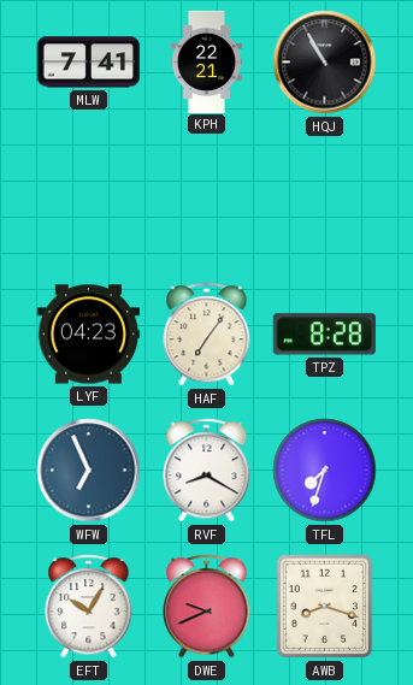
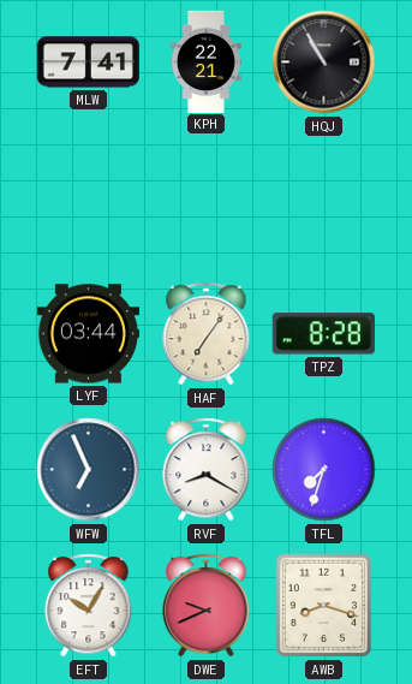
LYF: 04:23 -> 03:44 (88, 334)
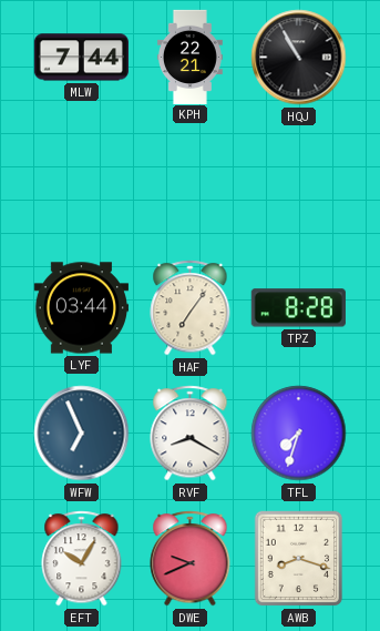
MLW: 7:41 -> 7:44 (81, 58)
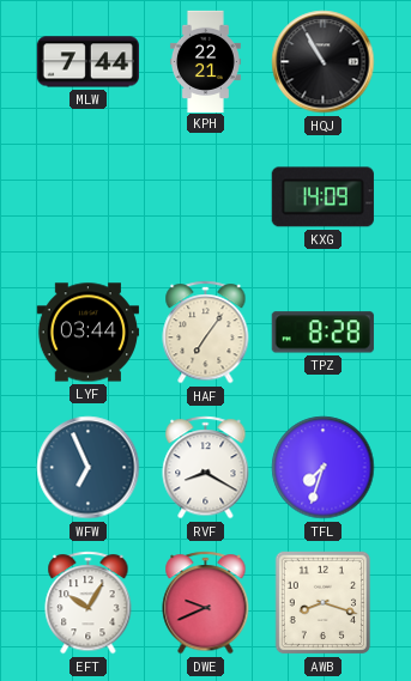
KXG: none -> 14:09 (322, 197)
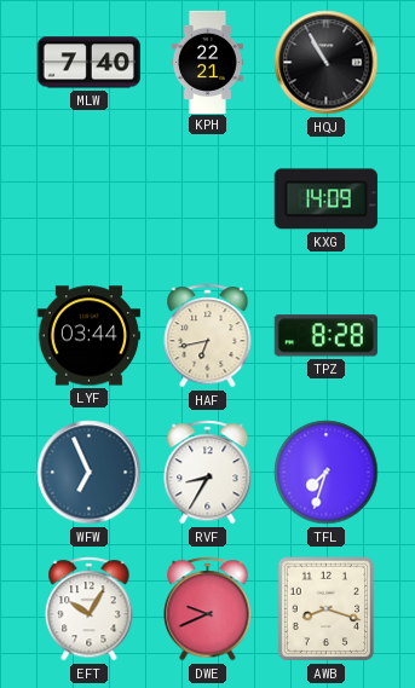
MLW: 7:44 -> 7:40 (88, 63)
HAF: 7:06 -> 6:43 (208, 336)
RVF: 8:20 -> 8:35 (208, 473)
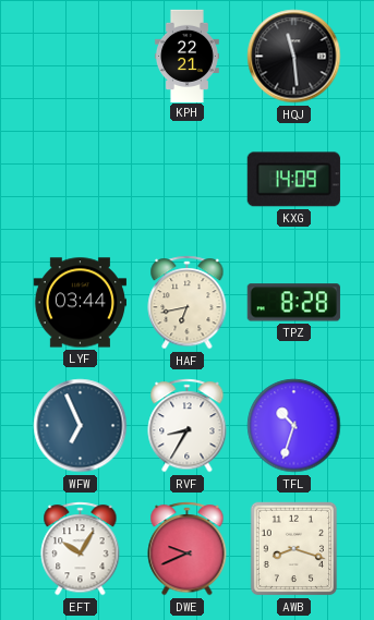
MLW: 7:40 -> none (88, 63)
HQJ: 10:55 -> 11:29 (294, 57)
TFL: 7:33 -> 10:33 (294, 426)
